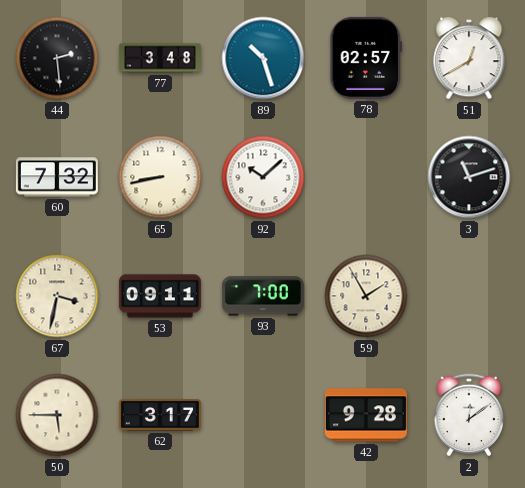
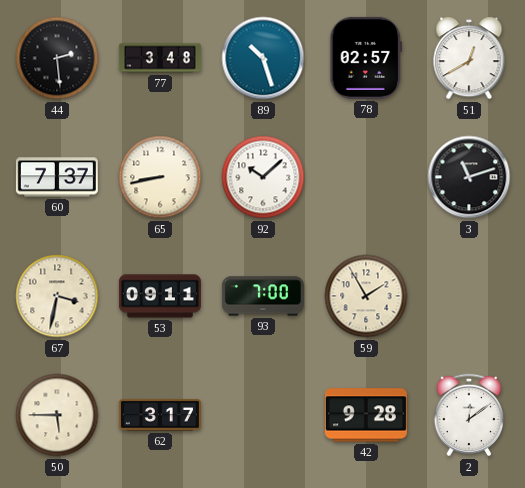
60: 7:32 -> 7:37 (57, 177)
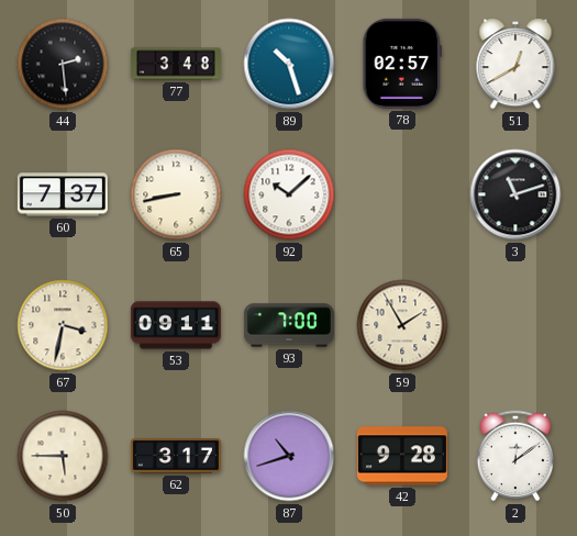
87: none -> 10:42 (289, 456)
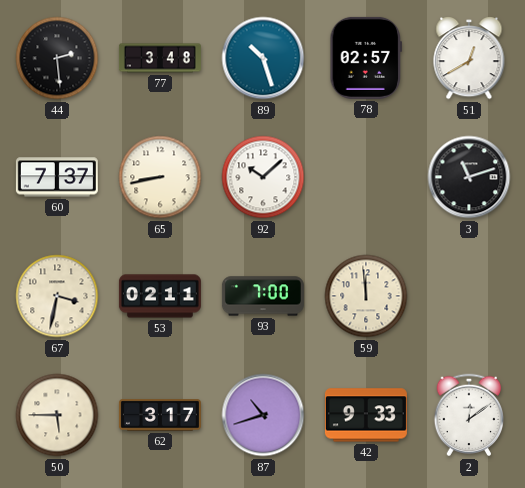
53: 09:11 -> 02:11 (160, 296)
59: 1:55 -> 11:59 (366, 296)
42: 9:28 -> 9:33 (366, 415)
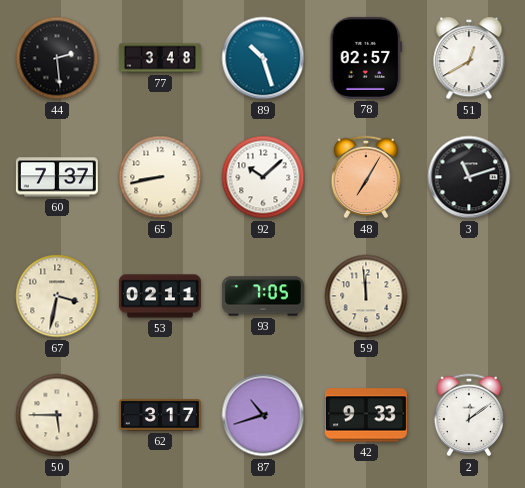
48: none -> 7:05 (366, 177)
93: 7:00 -> 7:05 (263, 296)
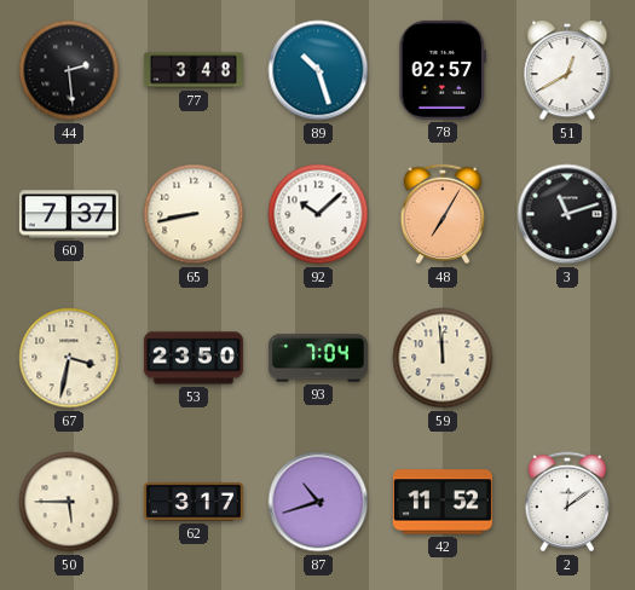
53: 02:11 -> 23:50 (194, 358)
93: 7:05 -> 7:04 (318, 358)
42: 9:33 -> 11:52 (443, 502)
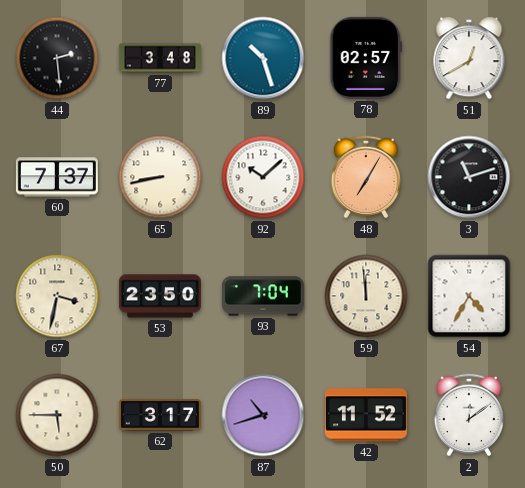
54: none -> 4:35 (469, 296)
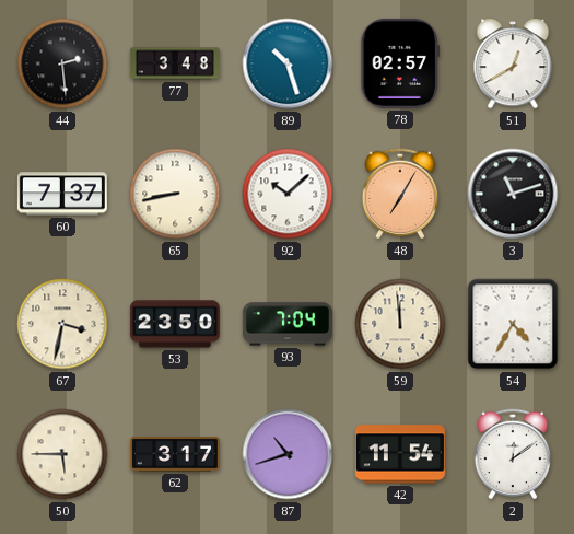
42: 11:52 -> 11:54 (400, 454)
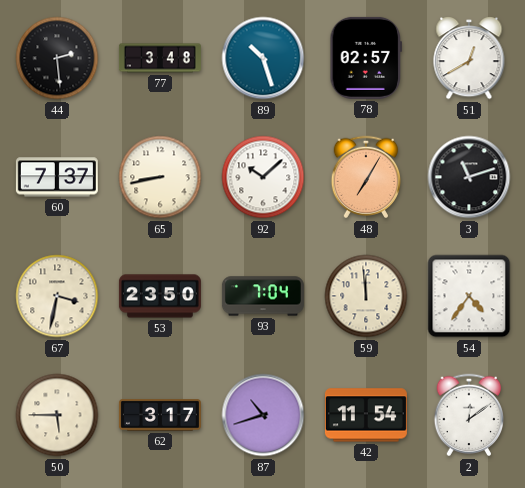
54: 4:35 -> 4:36 (469, 296)
